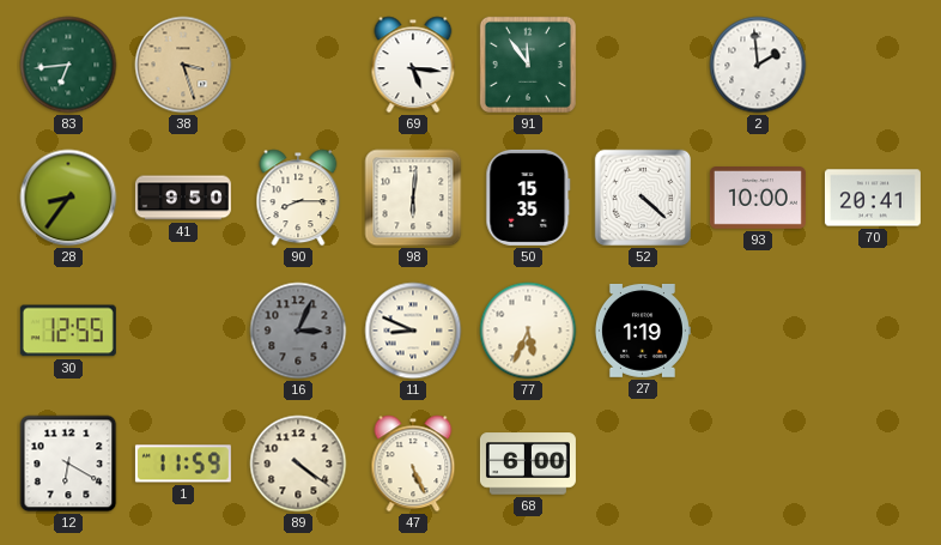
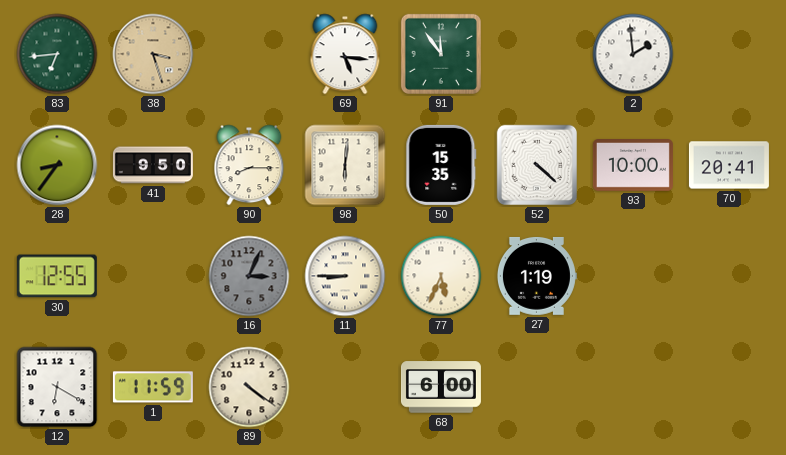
11: 8:49 -> 8:45 (345, 276)
47: 5:26 -> none (413, 464)
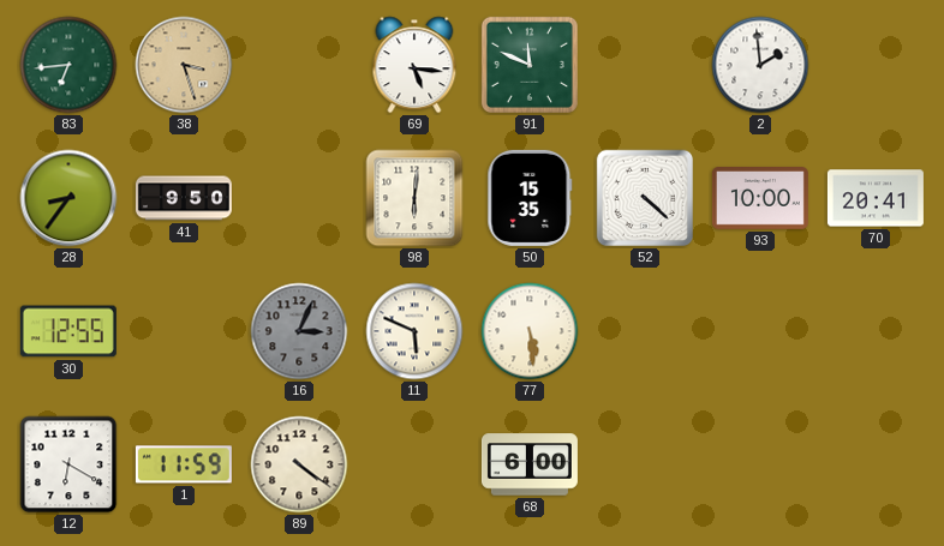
91: 11:54 -> 11:49 (530, 65)
90: 8:15 -> none (249, 165)
11: 8:45 -> 5:49 (414, 331)
77: 5:34 -> 5:29 (530, 331)
27: 1:19 -> none (536, 276)
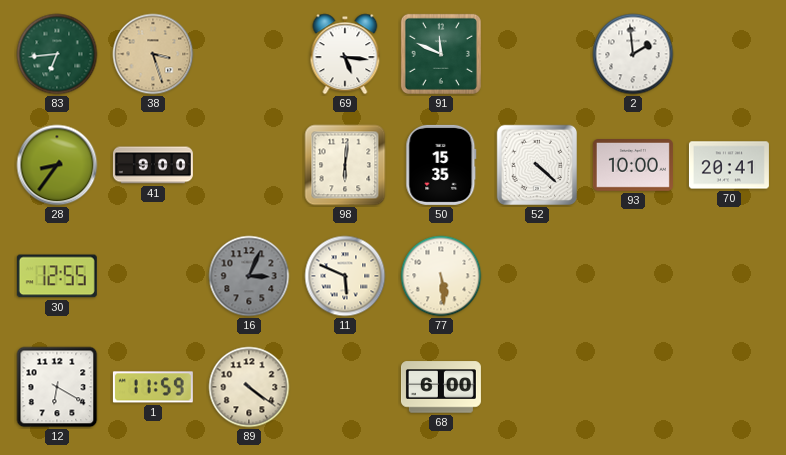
41: 9:50 -> 9:00 (153, 165)
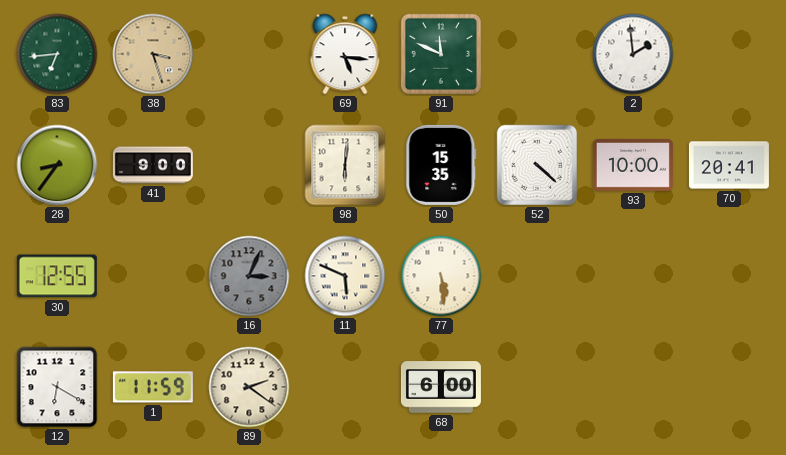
89: 4:21 -> 2:21 (249, 387)
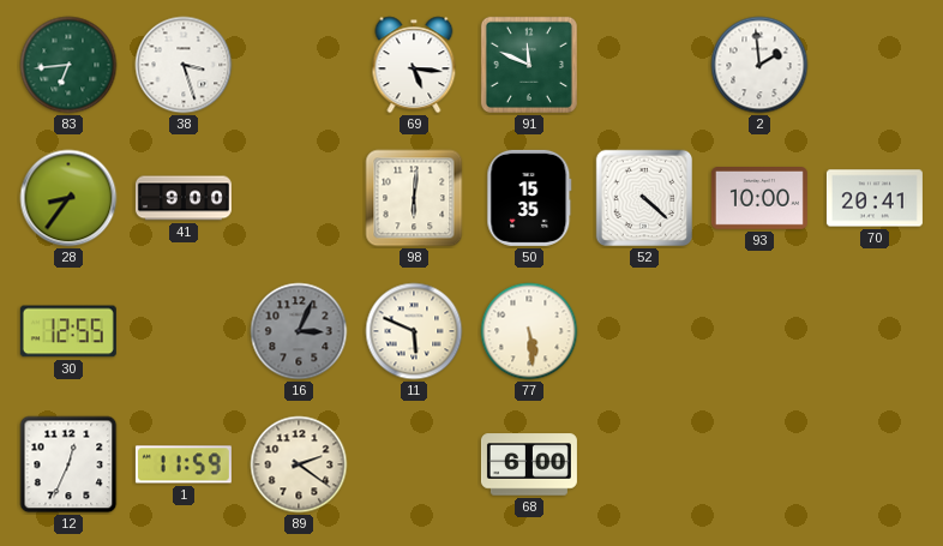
38 dial: champagne -> white (184, 65)
12: 6:20 -> 12:34 (68, 464)
